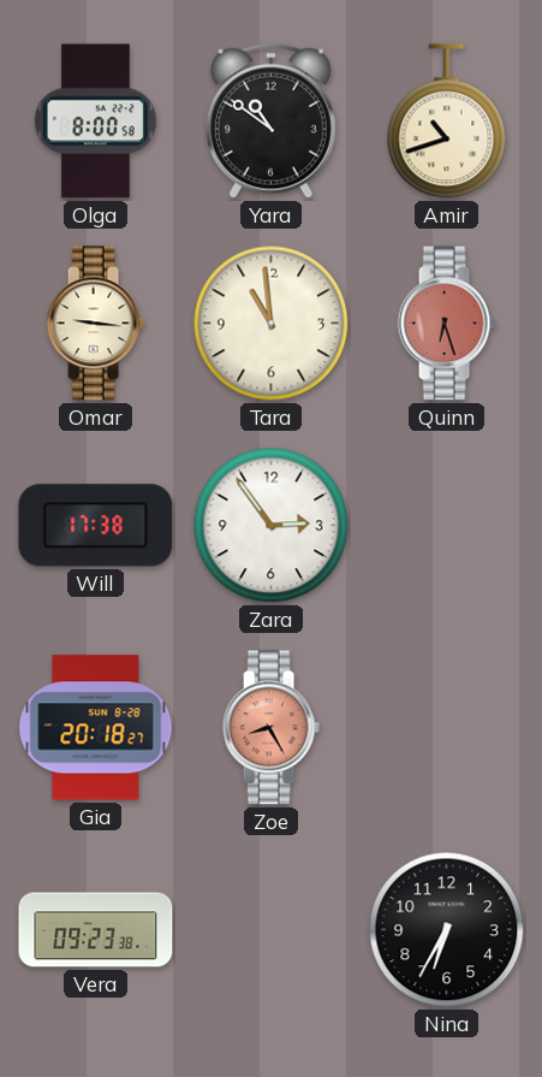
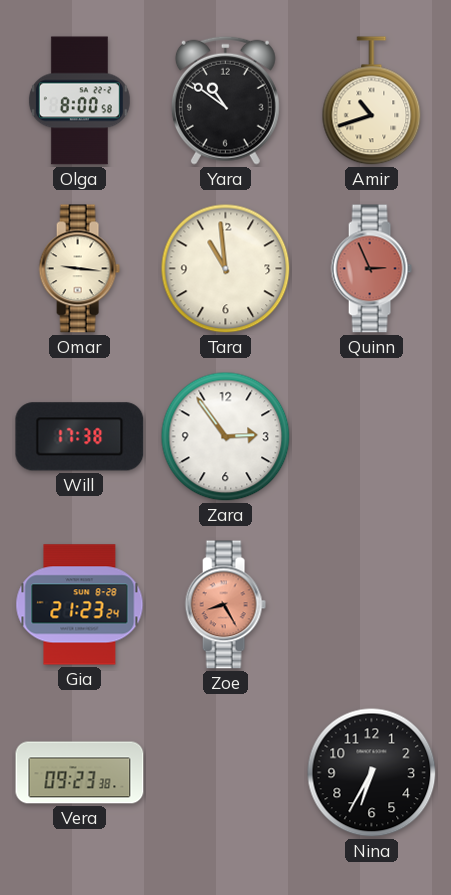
Quinn: 6:27 -> 2:56 (371, 269)
Gia: 20:18 -> 21:23 (80, 605)
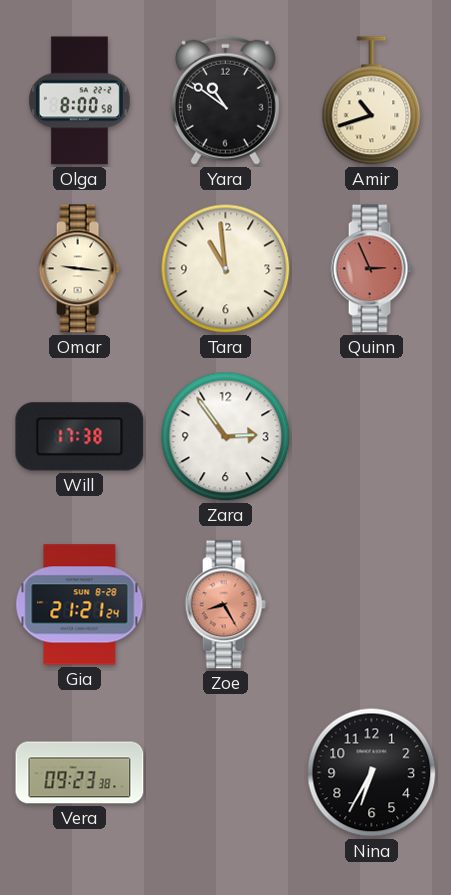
Gia: 21:23 -> 21:21 (80, 605)
